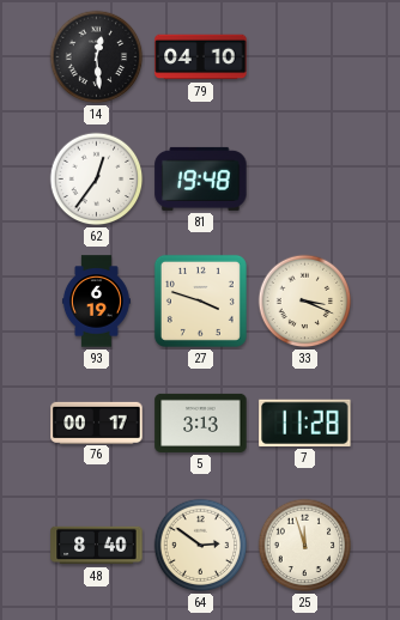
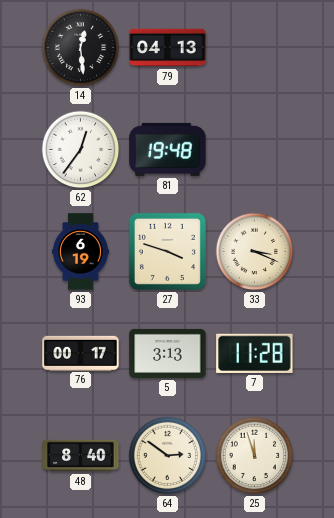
79: 04:10 -> 04:13 (168, 48)
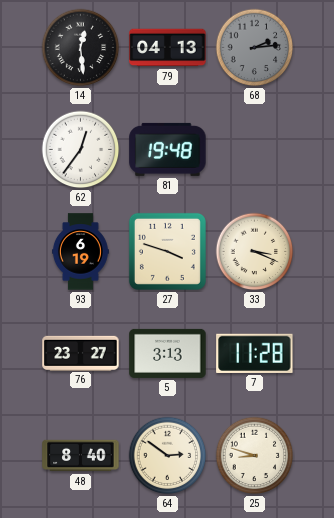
68: none -> 2:14 (255, 48)
76: 00:17 -> 23:27 (81, 353)
25: 11:57 -> 8:48 (255, 456)
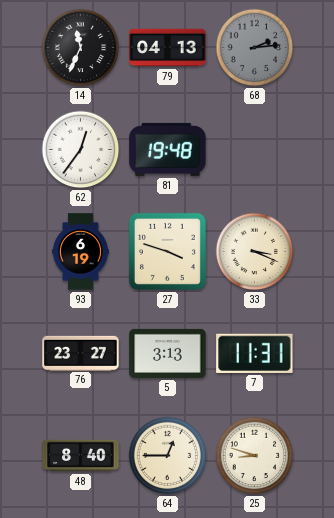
14: 12:29 -> 11:34 (81, 48)
7: 11:28 -> 11:31 (255, 353)
64: 2:51 -> 12:45 (168, 456)
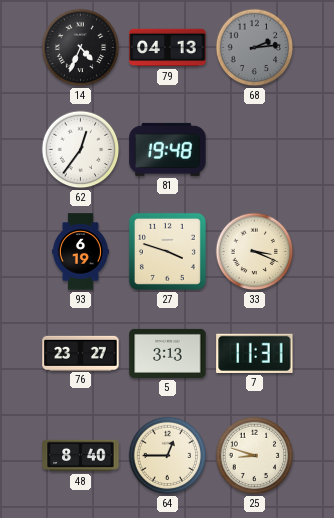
14: 11:34 -> 4:34 (81, 48)
